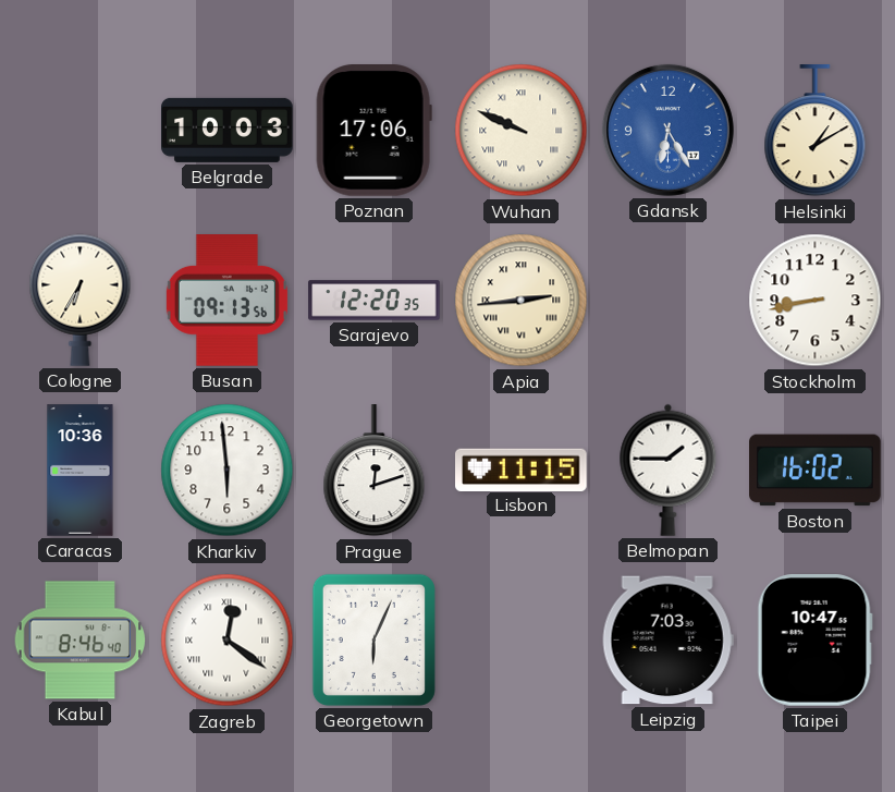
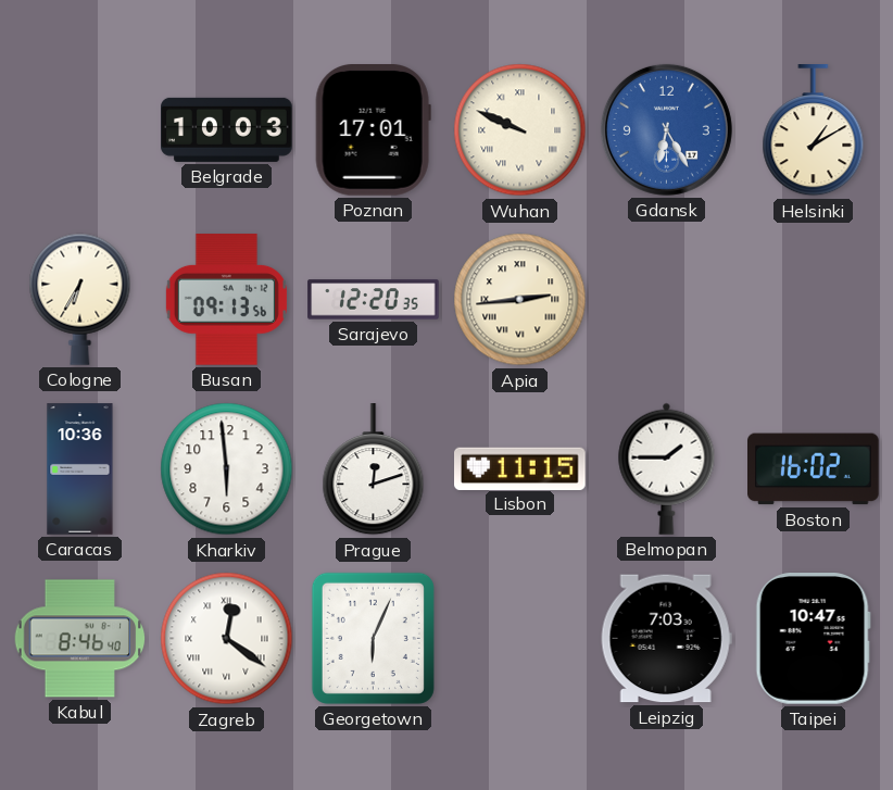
Poznan: 17:06 -> 17:01 (373, 130)
Stockholm: 8:43 -> none (816, 301)
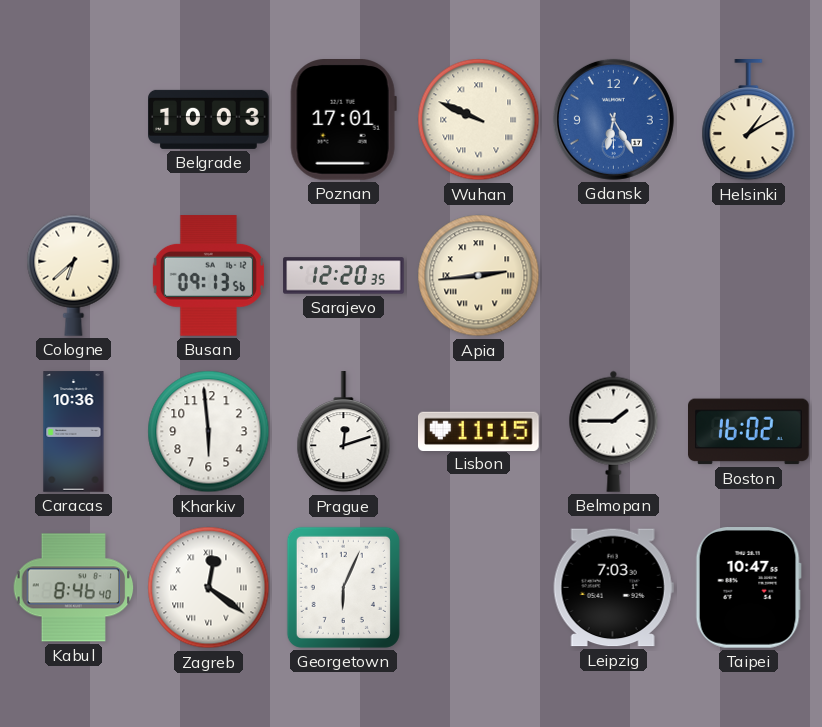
Cologne: 6:35 -> 6:38 (74, 275)
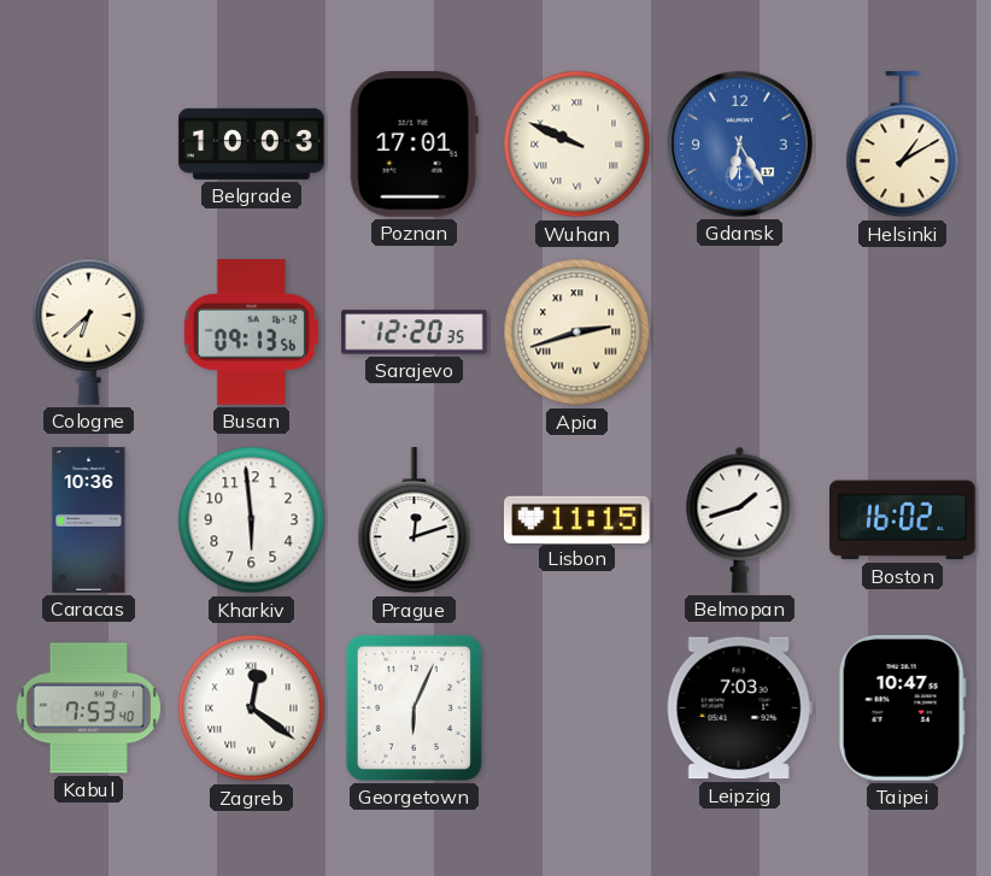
Apia: 2:44 -> 2:42 (577, 333)
Belmopan: 1:45 -> 1:42 (740, 519)
Kabul: 8:46 -> 7:53 (89, 709)
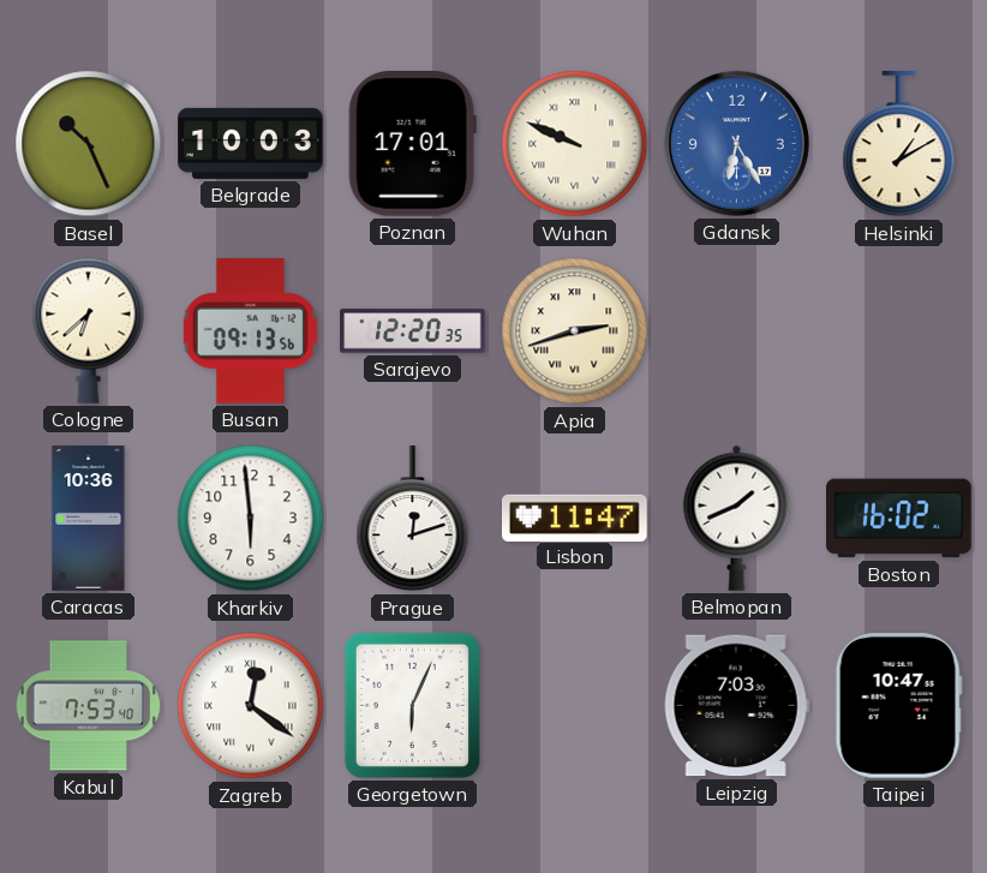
Basel: none -> 10:26 (89, 144)
Lisbon: 11:15 -> 11:47 (575, 518)
Belmopan: 1:42 -> 1:41 (737, 518)
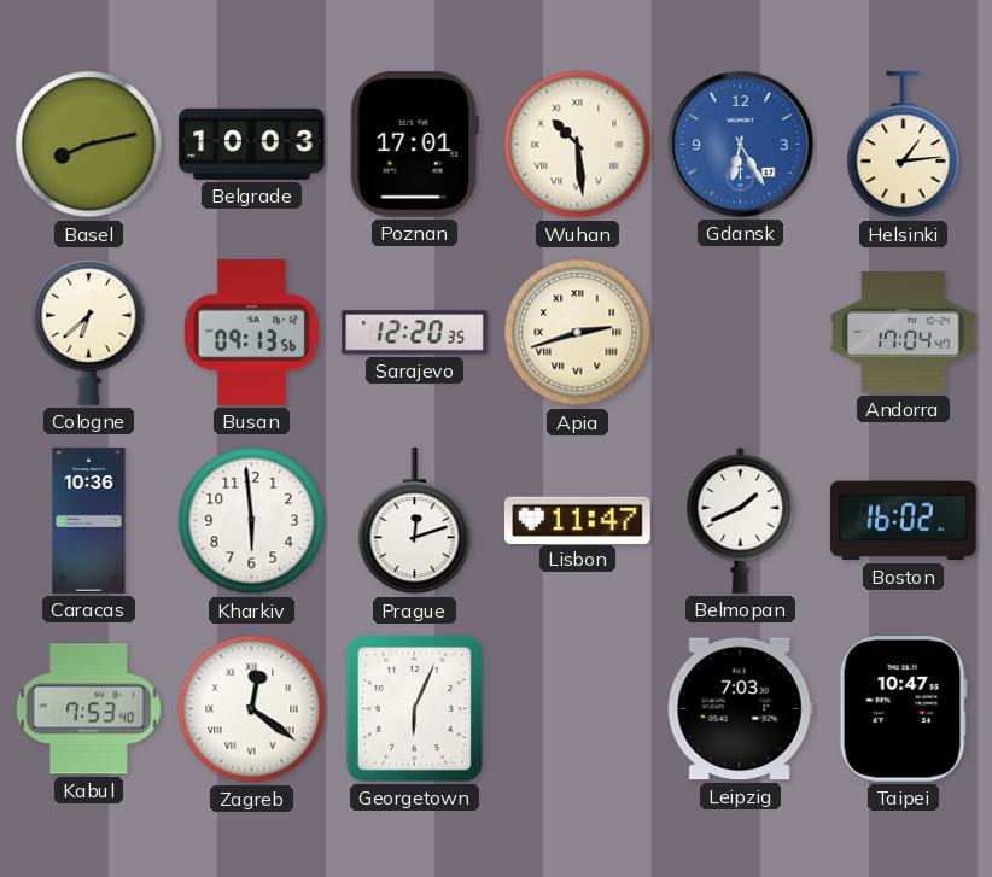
Basel: 10:26 -> 8:13 (89, 145)
Wuhan: 9:49 -> 10:29 (578, 145)
Helsinki: 1:10 -> 1:14 (904, 145)
Andorra: none -> 17:04 (904, 333)
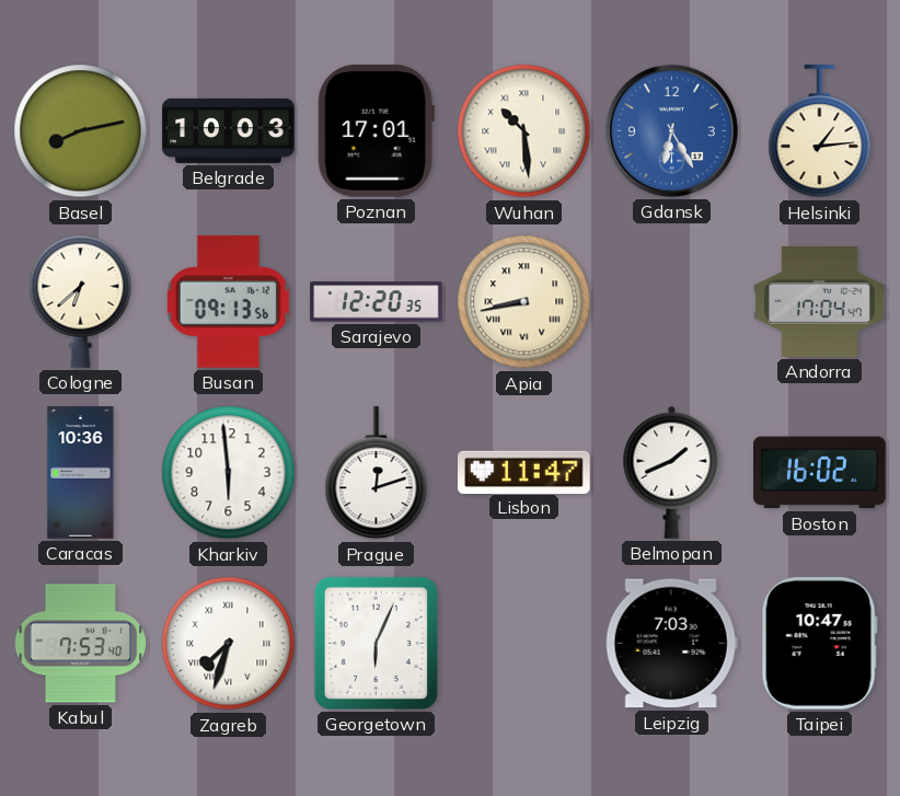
Apia: 2:42 -> 8:43 (524, 302)
Zagreb: 12:21 -> 7:33 (229, 644)
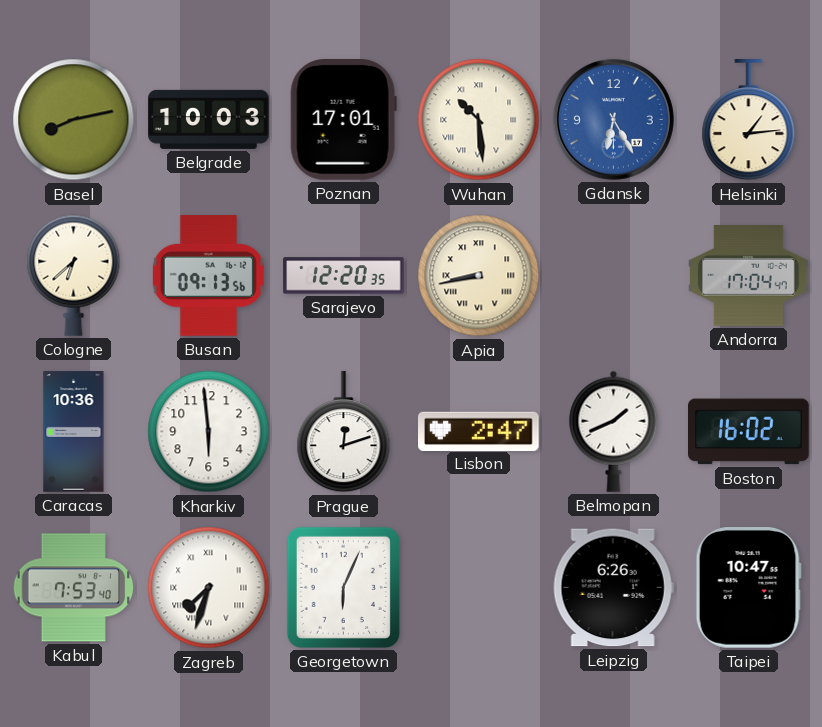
Lisbon: 11:47 -> 2:47 (479, 431)
Leipzig: 7:03 -> 6:26 (613, 588)
